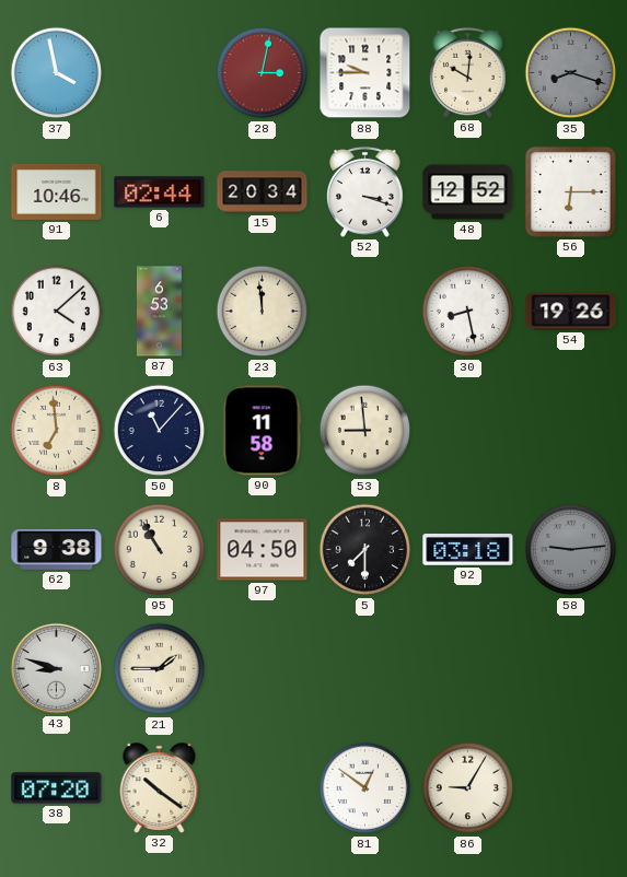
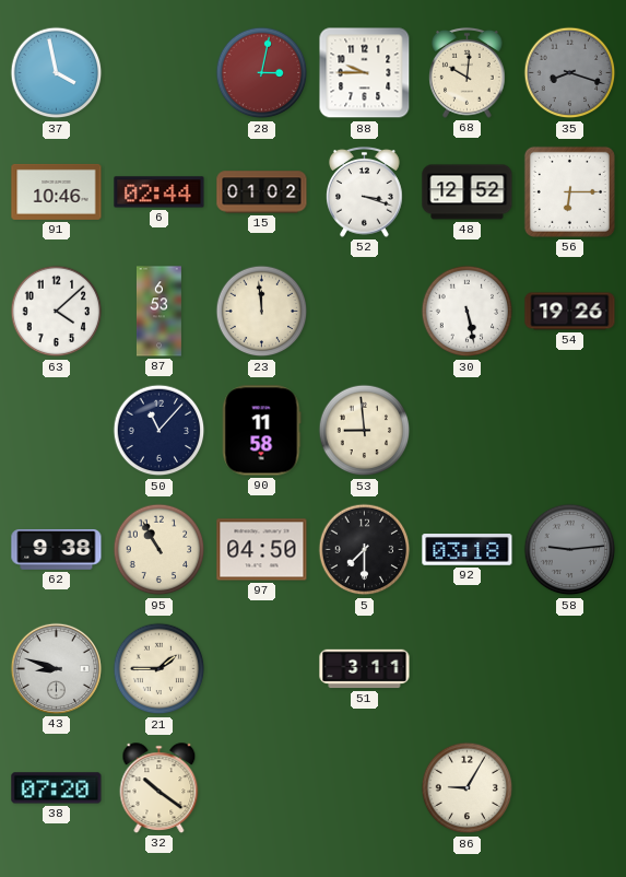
15: 20:34 -> 01:02 (262, 192)
30: 8:28 -> 5:28 (468, 312)
8: 6:59 -> none (57, 431)
51: none -> 3:11 (365, 669)
81: 12:51 -> none (365, 788)
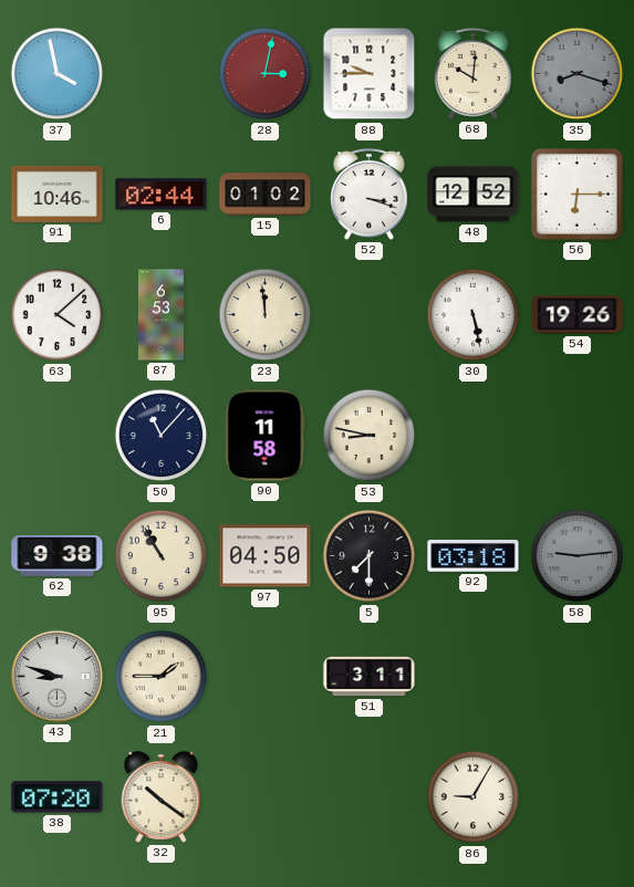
53: 8:59 -> 8:47 (370, 436)
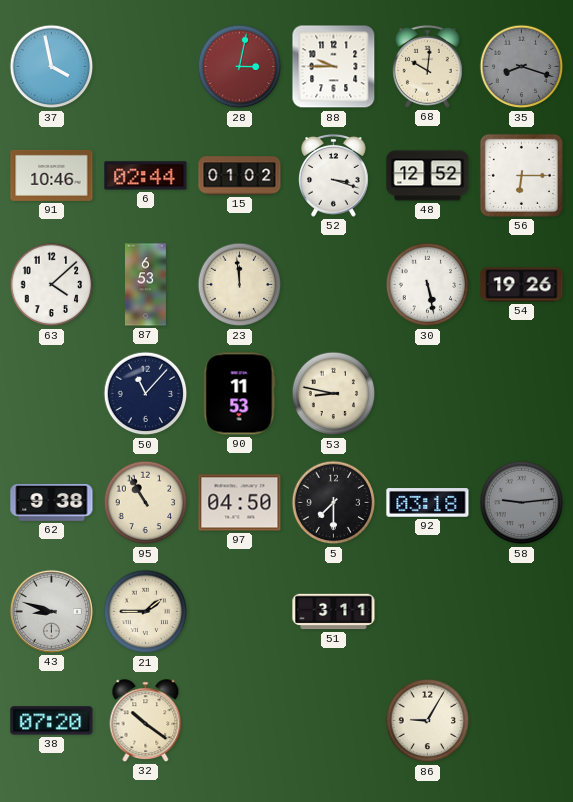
90: 11:58 -> 11:53 (240, 394)
